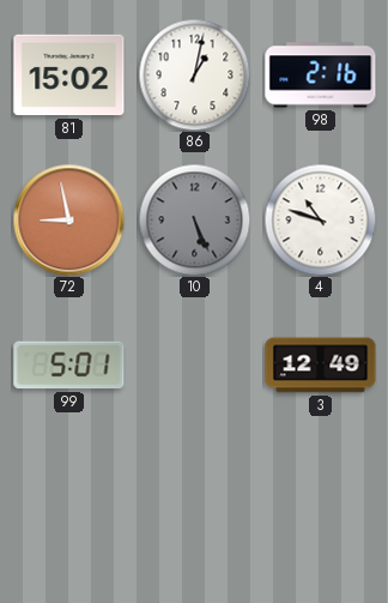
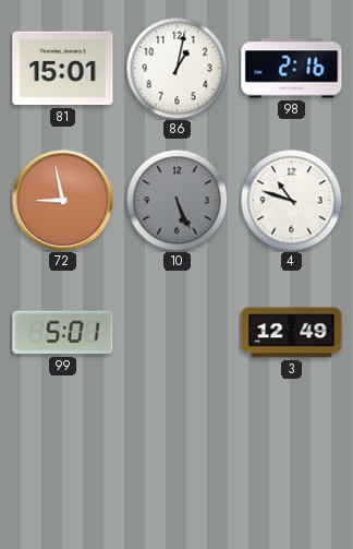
81: 15:02 -> 15:01 (63, 69)
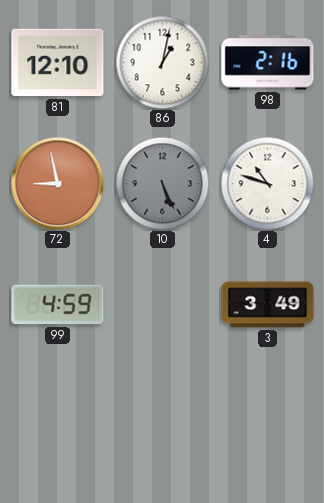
81: 15:01 -> 12:10 (58, 63)
99: 5:01 -> 4:59 (58, 305)
3: 12:49 -> 3:49 (268, 305)
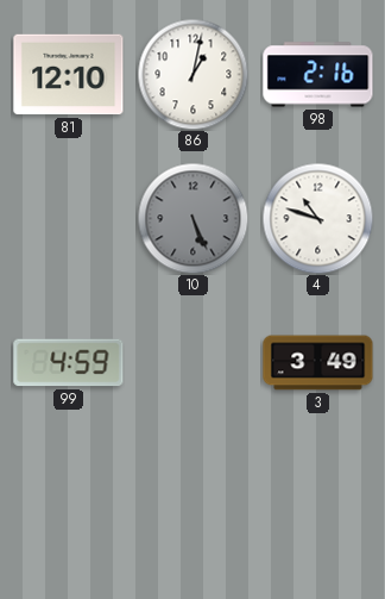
72: 8:58 -> none (57, 183)
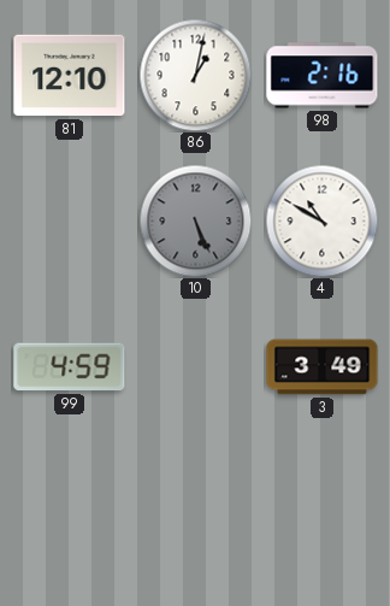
4: 10:48 -> 10:50 (321, 220)
